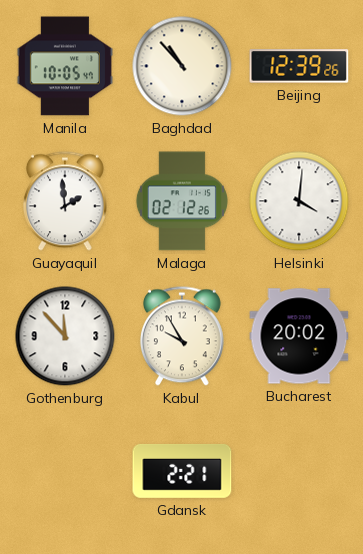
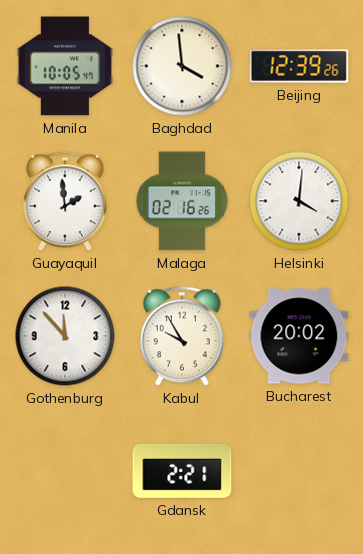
Baghdad: 10:53 -> 3:59 (182, 66)
Malaga: 02:12 -> 02:16 (182, 201)
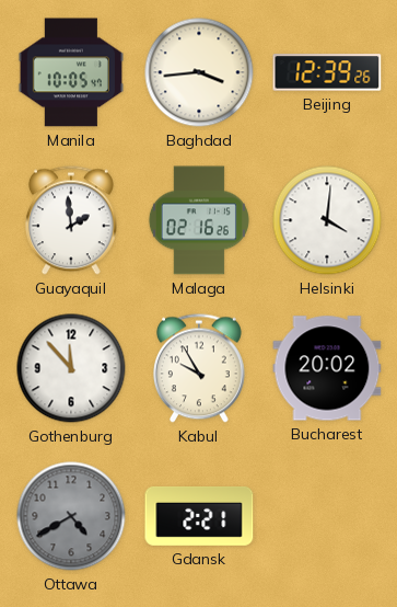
Baghdad: 3:59 -> 3:44 (199, 72)
Ottawa: none -> 4:40 (71, 516)
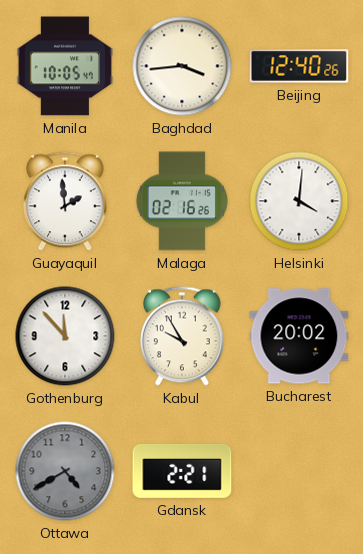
Beijing: 12:39 -> 12:40 (299, 66)
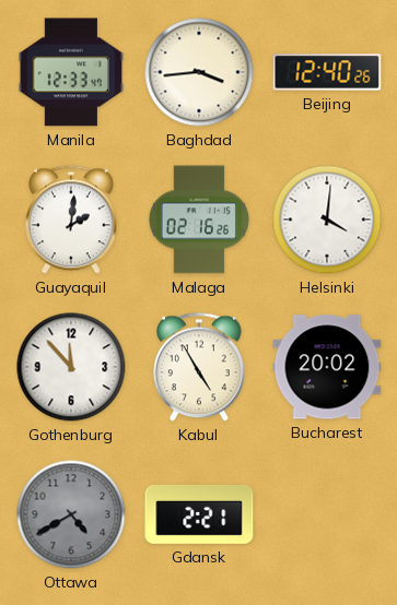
Manila: 10:05 -> 12:33 (71, 72)
Guayaquil: 1:59 -> 2:01 (71, 220)
Kabul: 9:55 -> 4:55 (199, 367)
